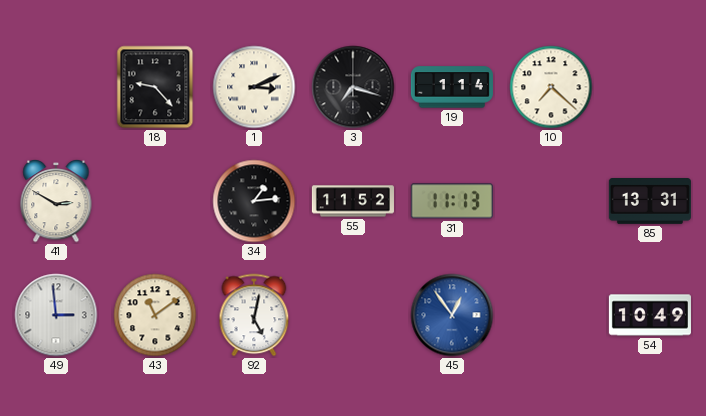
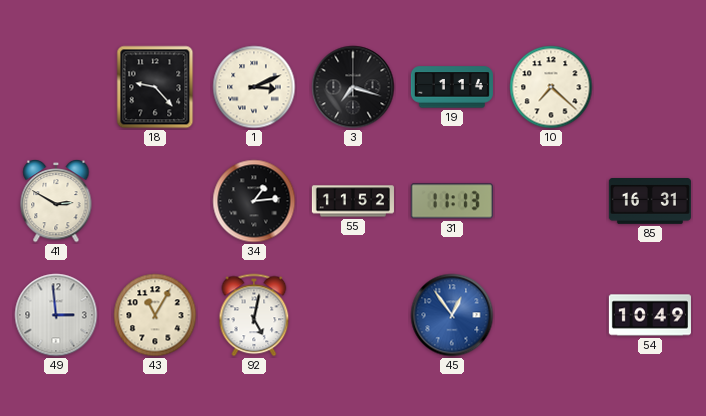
85: 13:31 -> 16:31 (650, 202)
43: 11:09 -> 11:05 (155, 315)
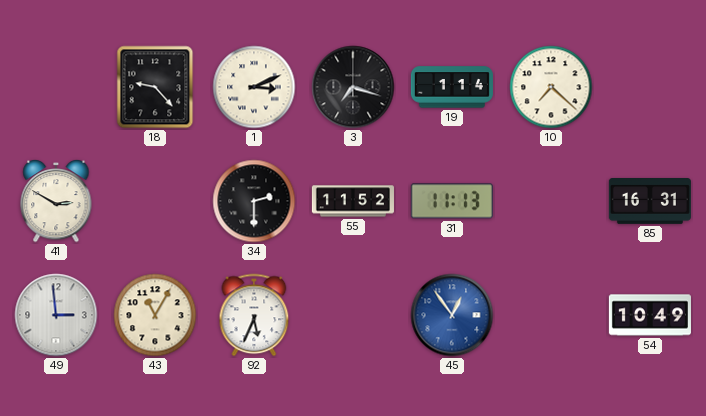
34: 1:14 -> 2:30 (254, 201)
92: 5:02 -> 5:34 (254, 315)
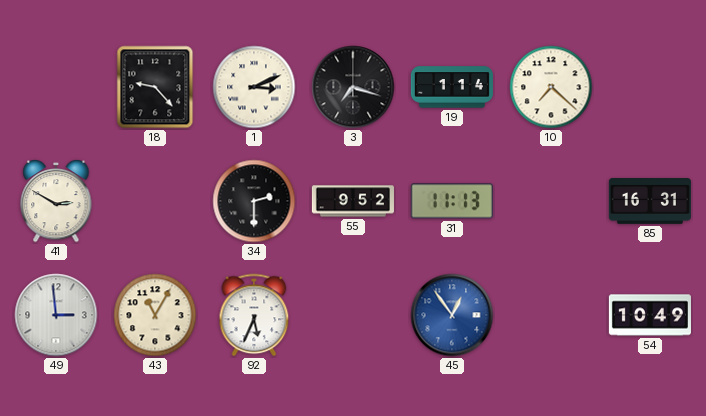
55: 11:52 -> 9:52 (353, 201)
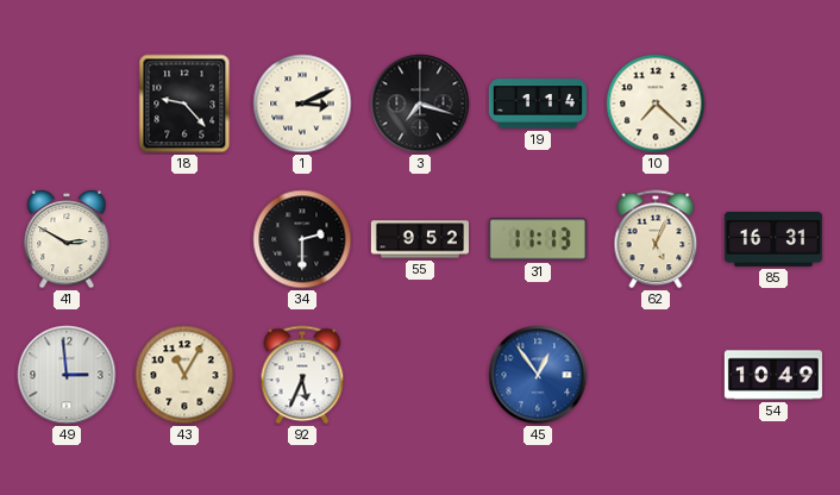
62: none -> 5:04 (656, 239)
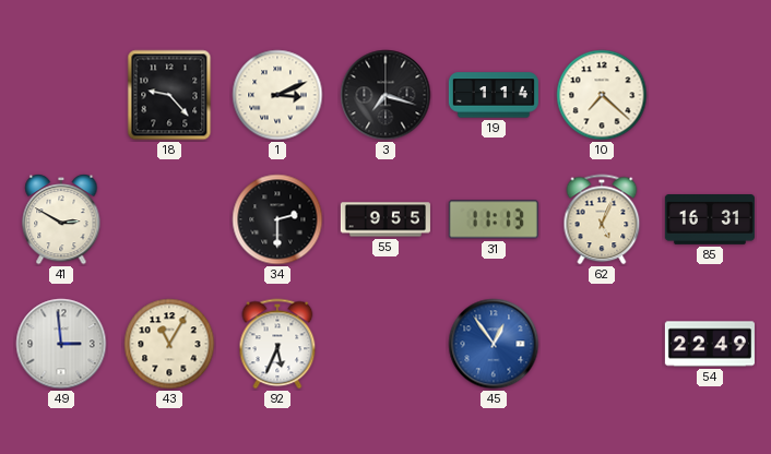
55: 9:52 -> 9:55 (385, 219)
54: 10:49 -> 22:49 (710, 344)
